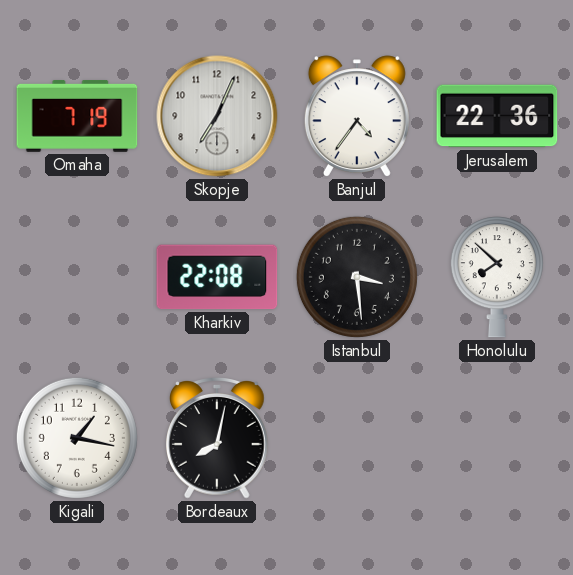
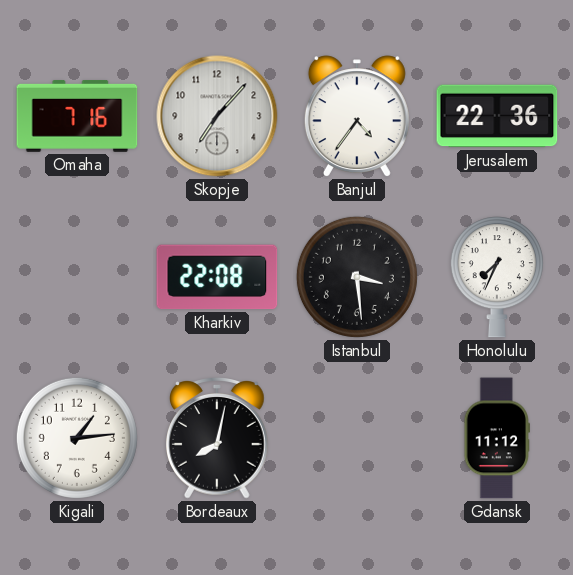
Omaha: 7:19 -> 7:16 (77, 117)
Skopje: 7:04 -> 7:07 (217, 116)
Honolulu: 7:52 -> 7:34 (497, 277)
Kigali: 1:17 -> 1:14 (77, 438)
Gdansk: none -> 11:12 (496, 438)
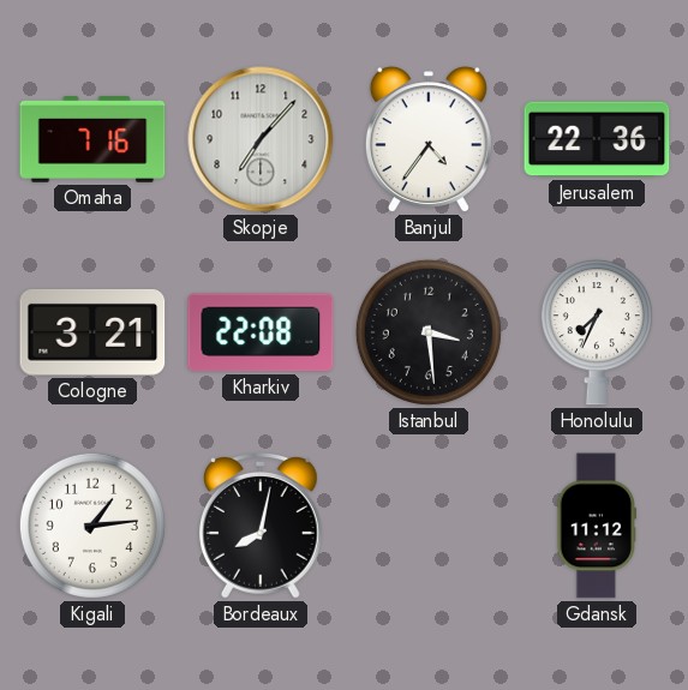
Cologne: none -> 3:21 (92, 332)
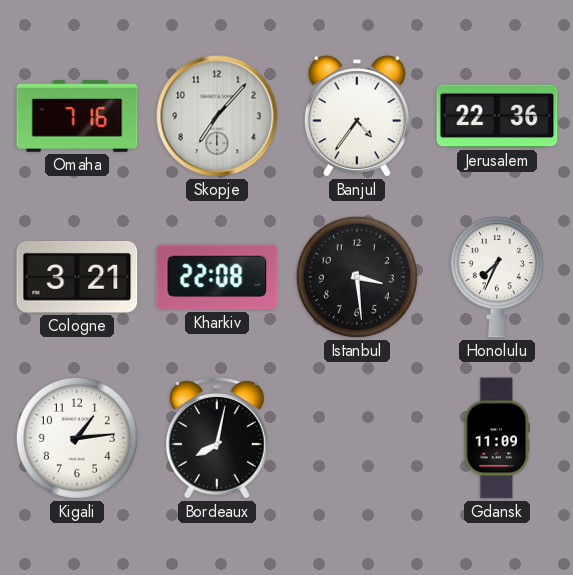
Gdansk: 11:12 -> 11:09 (496, 438)
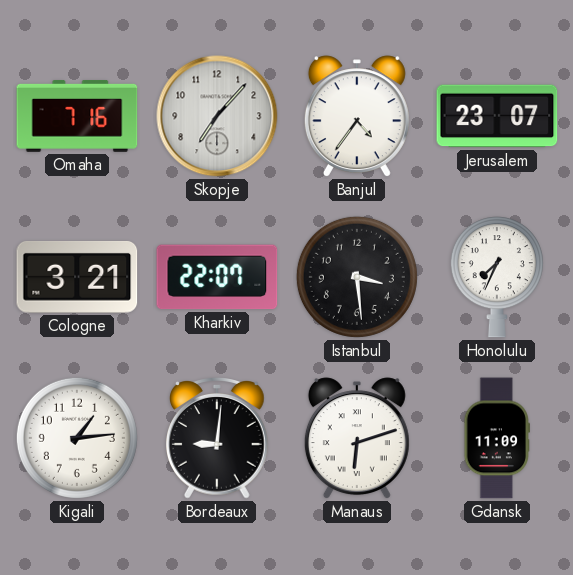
Jerusalem: 22:36 -> 23:07 (497, 116)
Kharkiv: 22:08 -> 22:07 (217, 277)
Bordeaux: 8:02 -> 9:01 (218, 439)
Manaus: none -> 6:12 (357, 439)
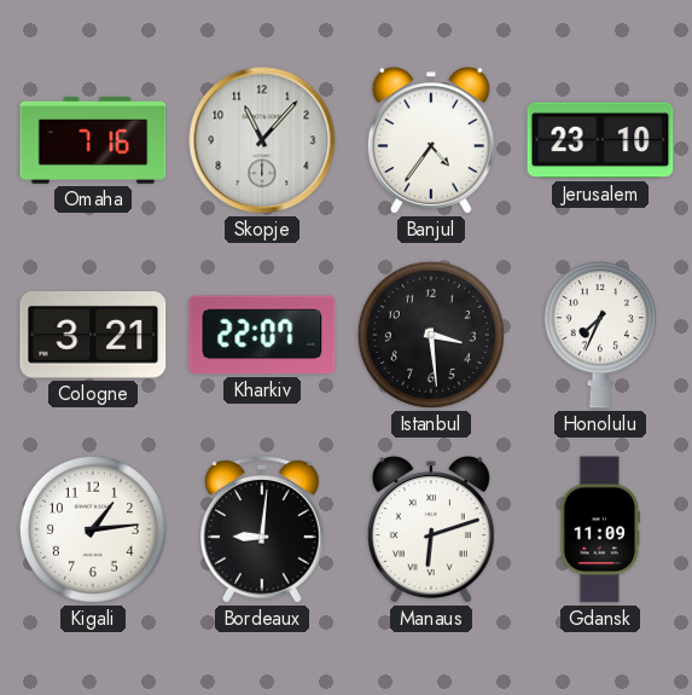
Skopje: 7:07 -> 11:07 (262, 140)
Jerusalem: 23:07 -> 23:10 (600, 140)
